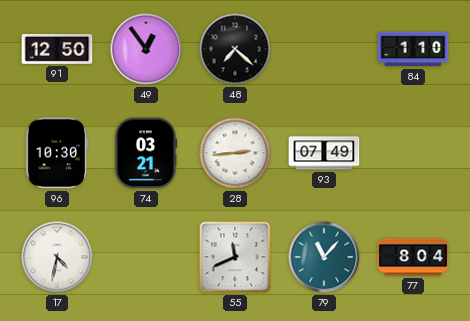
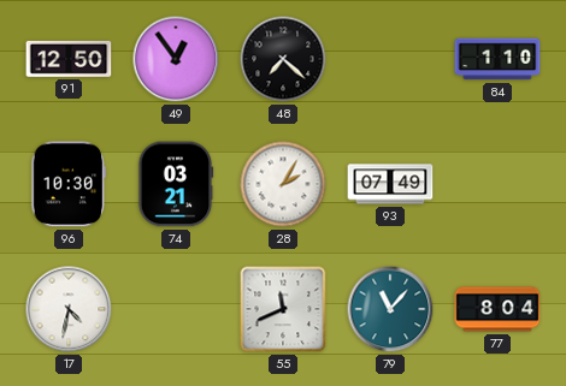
28: 2:44 -> 2:05 (283, 184)
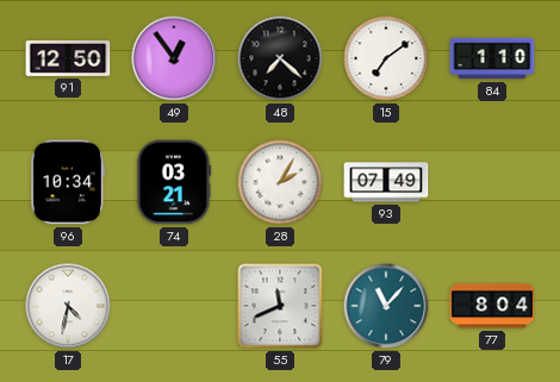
15: none -> 7:09 (386, 58)
96: 10:30 -> 10:34 (68, 182)
